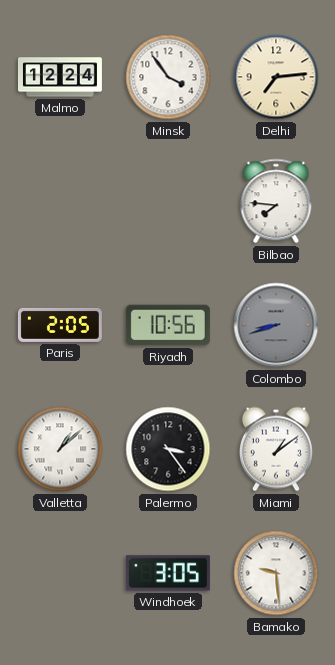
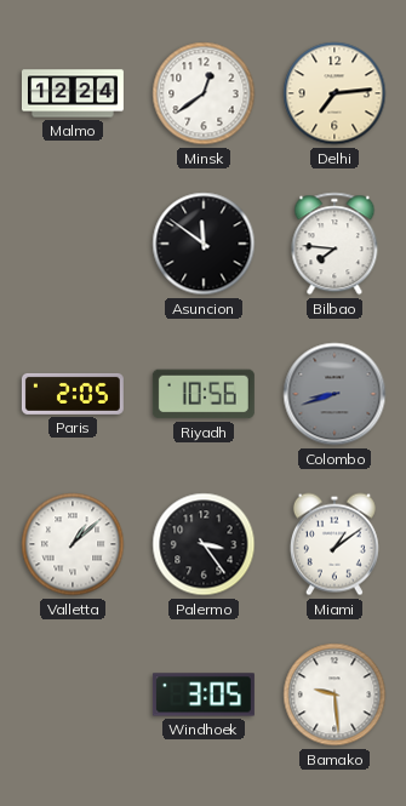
Minsk: 3:54 -> 12:39 (204, 93)
Asuncion: none -> 11:51 (204, 244)
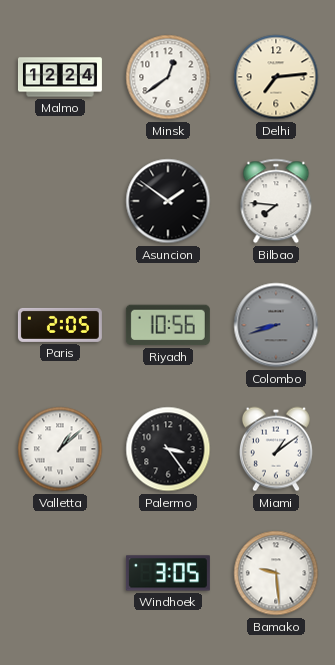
Asuncion: 11:51 -> 1:51 (168, 201)
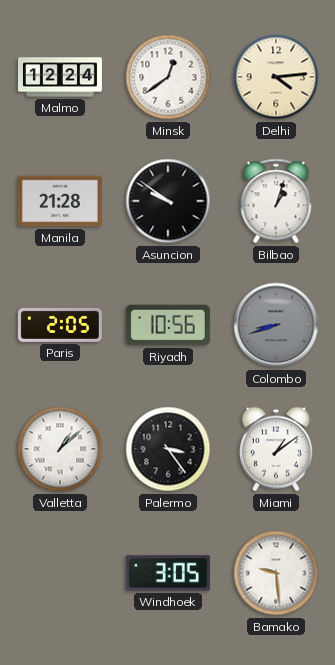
Delhi: 7:14 -> 4:14 (276, 77)
Manila: none -> 21:28 (60, 201)
Asuncion: 1:51 -> 9:51 (168, 201)
Bilbao: 7:46 -> 1:03 (276, 201)
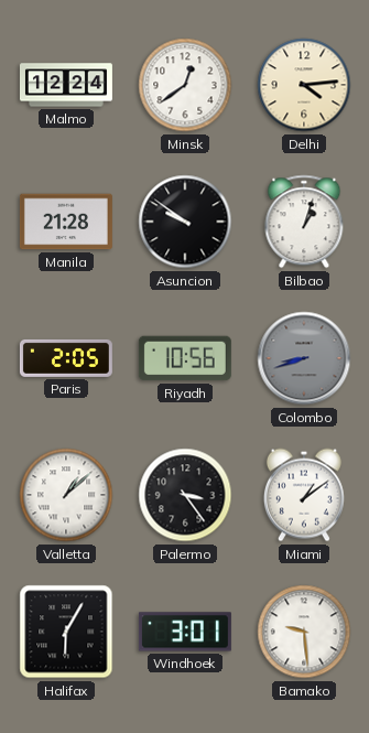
Halifax: none -> 6:05 (66, 632)
Windhoek: 3:05 -> 3:01 (185, 632)
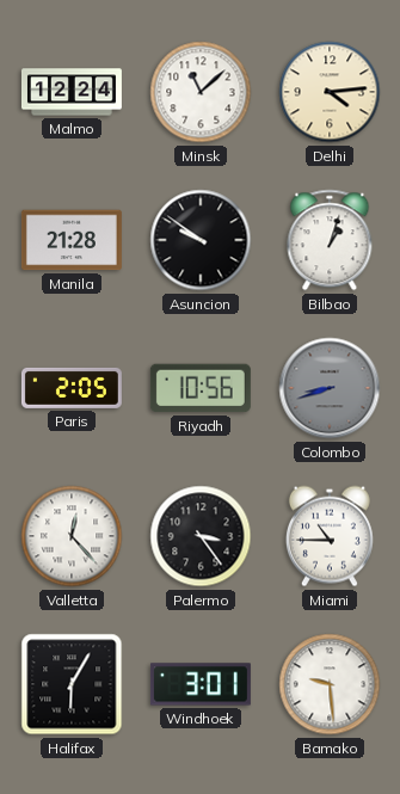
Minsk: 12:39 -> 11:08 (201, 92)
Valletta: 1:08 -> 12:23 (72, 536)
Miami: 1:09 -> 10:45 (330, 536)
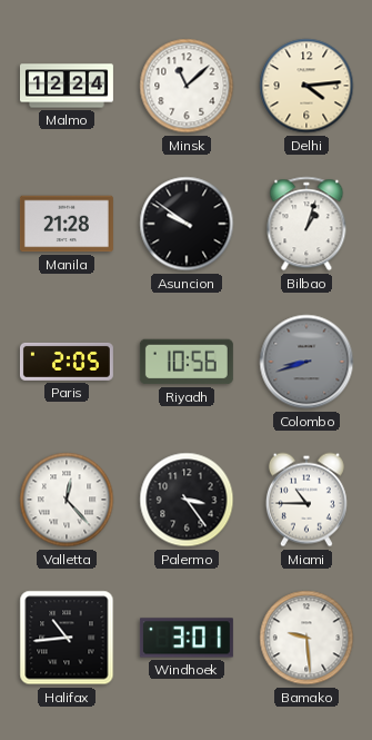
Halifax: 6:05 -> 10:44 (67, 638)
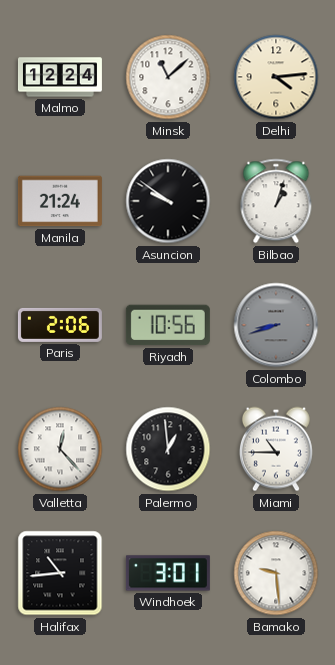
Manila: 21:28 -> 21:24 (60, 201)
Paris: 2:05 -> 2:06 (60, 325)
Palermo: 3:24 -> 12:59 (168, 449)
